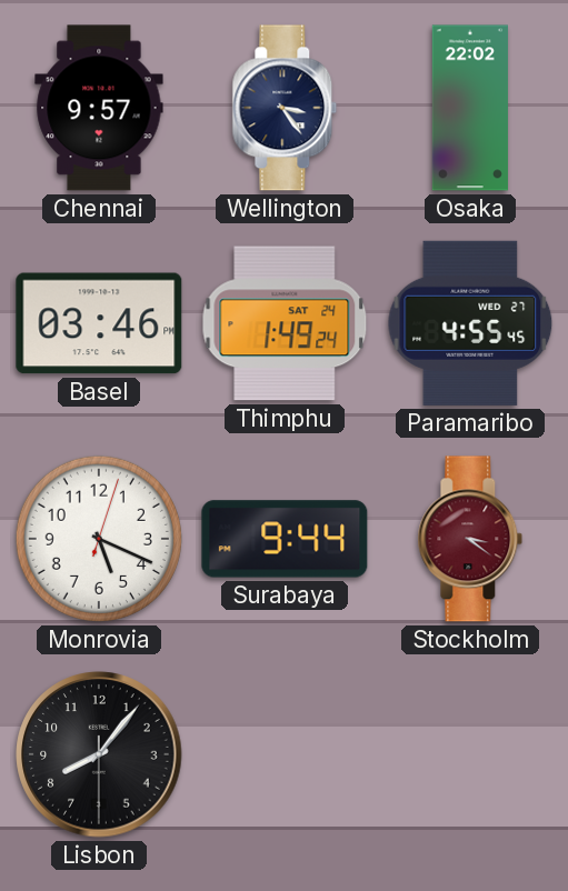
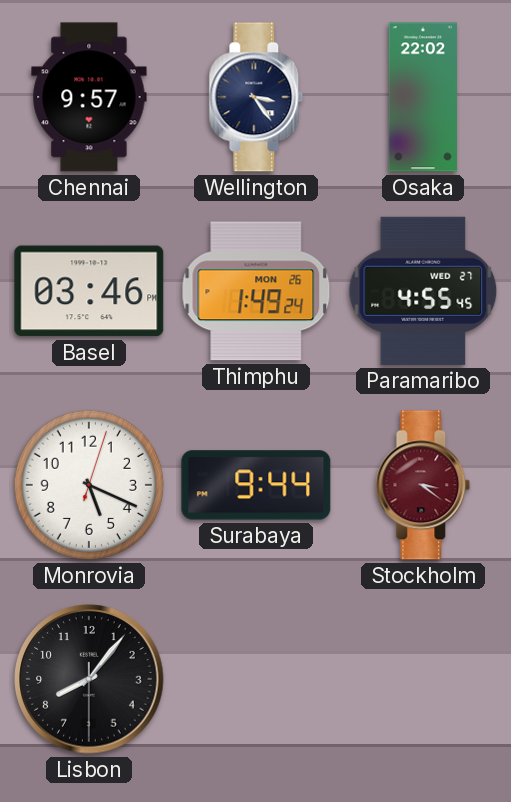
Thimphu date: SAT 24 -> MON 26 (256, 291)
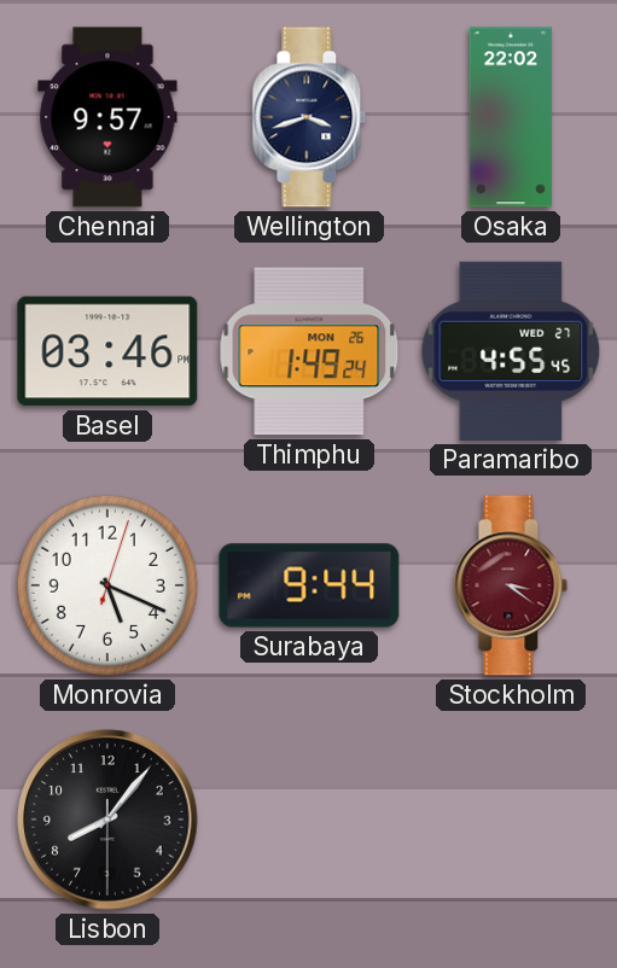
Wellington: 3:24 -> 3:42 (309, 117)
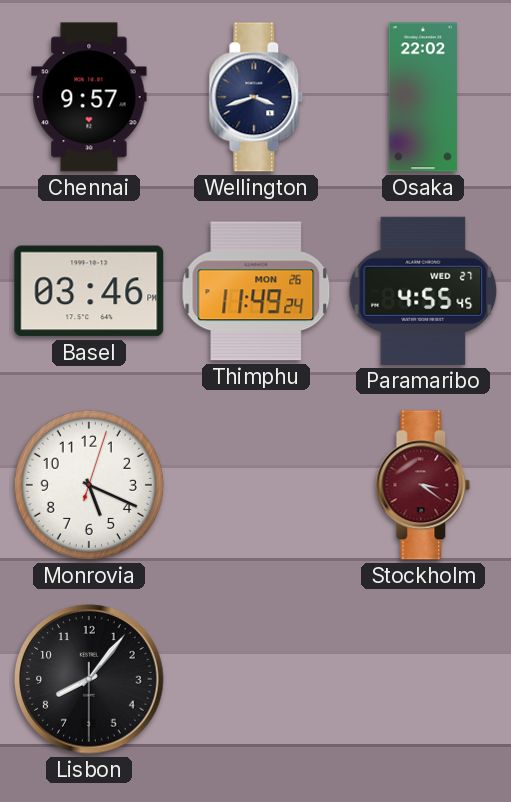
Thimphu: 1:49 -> 11:49 (256, 291)
Surabaya: 9:44 -> none (309, 585)
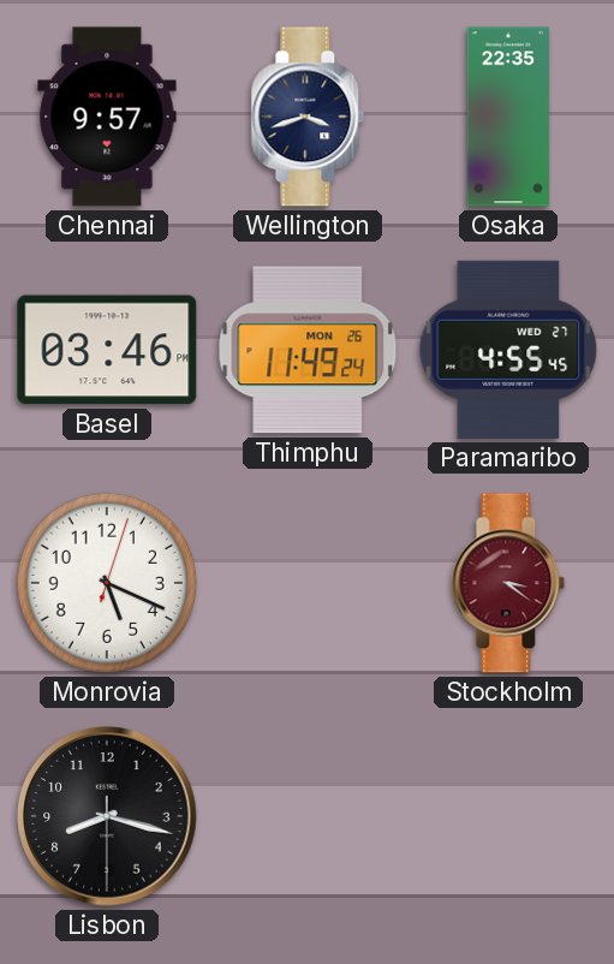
Osaka: 22:02 -> 22:35 (507, 117)
Lisbon: 8:06 -> 8:17 (107, 816)
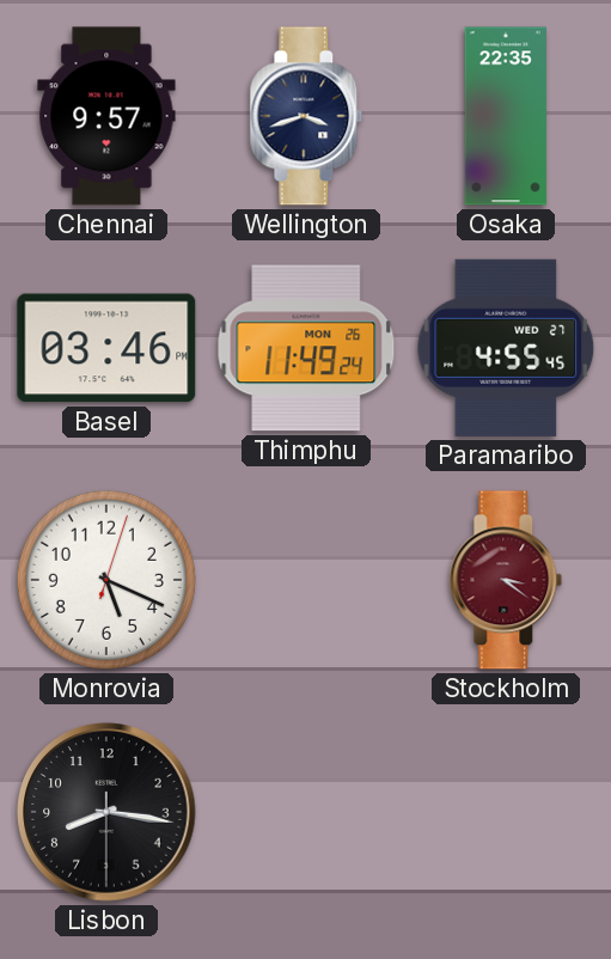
Lisbon: 8:17 -> 8:16 (106, 812)
